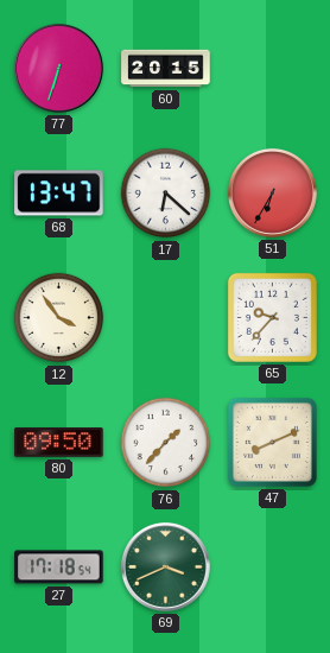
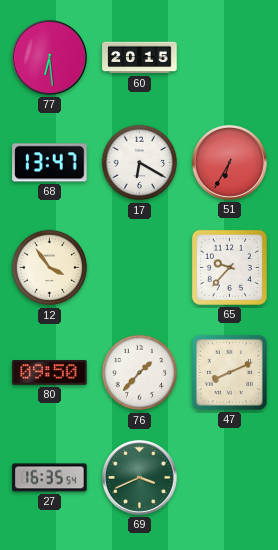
77: 6:33 -> 6:29 (49, 57)
17: 6:22 -> 6:20 (140, 163)
27: 17:18 -> 16:35 (50, 478)
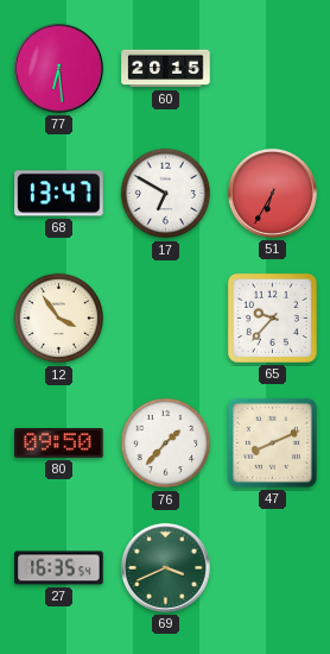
17: 6:20 -> 6:50 (166, 194)
